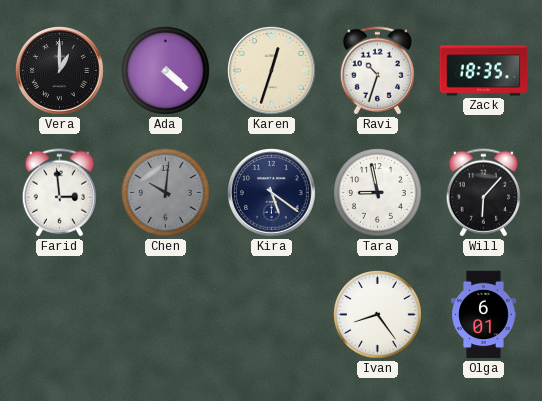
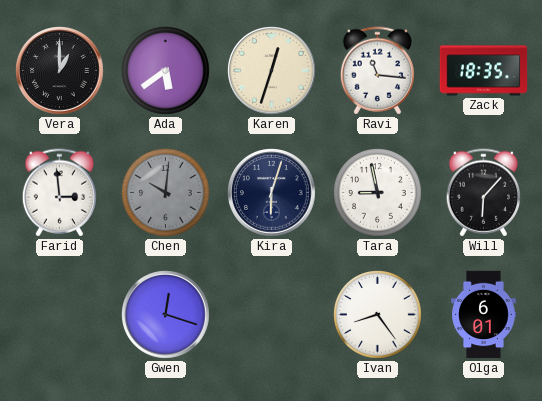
Ada: 4:22 -> 5:39 (166, 71)
Ravi: 10:33 -> 11:16 (377, 71)
Kira: 5:21 -> 6:03 (272, 193)
Gwen: none -> 12:18 (166, 315)
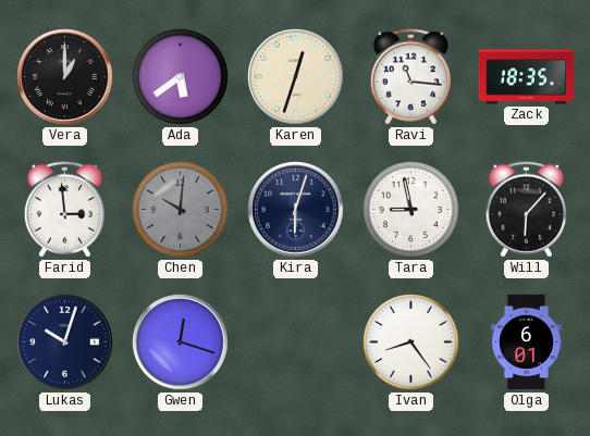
Lukas: none -> 10:03 (65, 342)
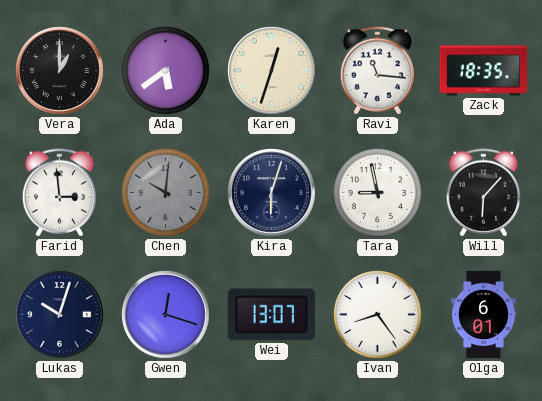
Wei: none -> 13:07 (271, 315)
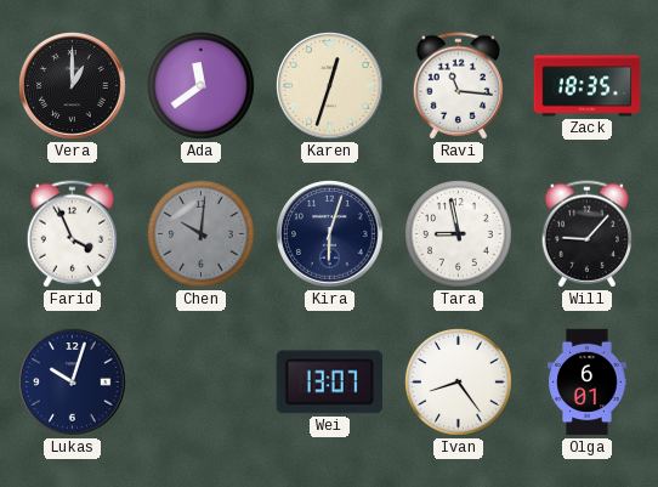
Ada: 5:39 -> 11:39 (202, 86)
Farid: 2:59 -> 3:56 (72, 234)
Will: 6:07 -> 9:07 (586, 234)
Gwen: 12:18 -> none (166, 315)
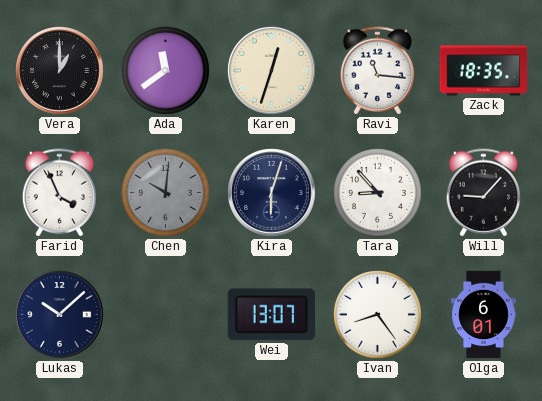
Tara: 8:58 -> 8:53 (378, 193)
Lukas: 10:03 -> 10:08 (60, 315)
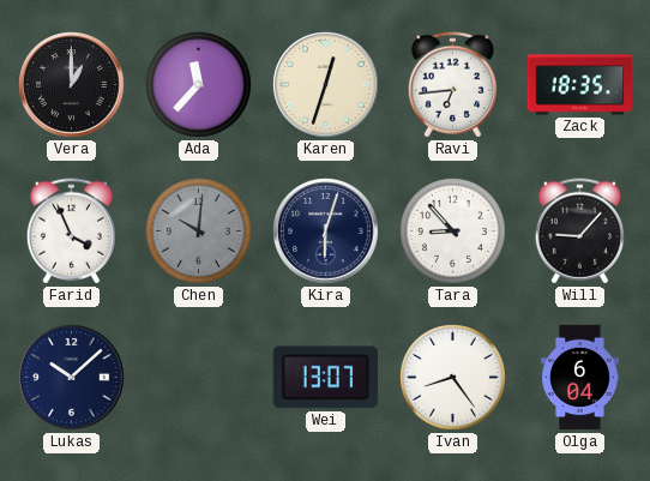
Ada: 11:39 -> 11:37 (199, 85)
Ravi: 11:16 -> 6:44 (452, 85)
Olga: 6:01 -> 6:04 (580, 378)
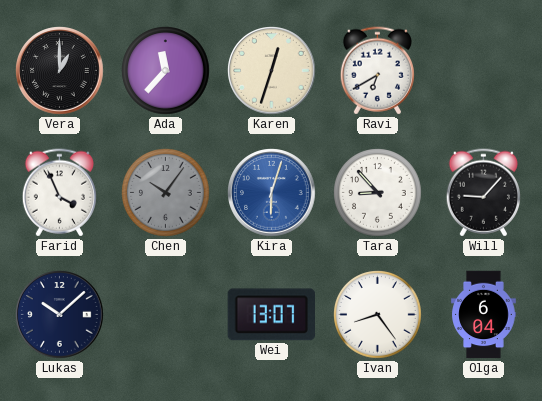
Ravi: 6:44 -> 6:40 (377, 71)
Zack: 18:35 -> none (580, 85)
Chen: 10:01 -> 10:06 (166, 193)
Kira dial: navy -> blue (272, 193)
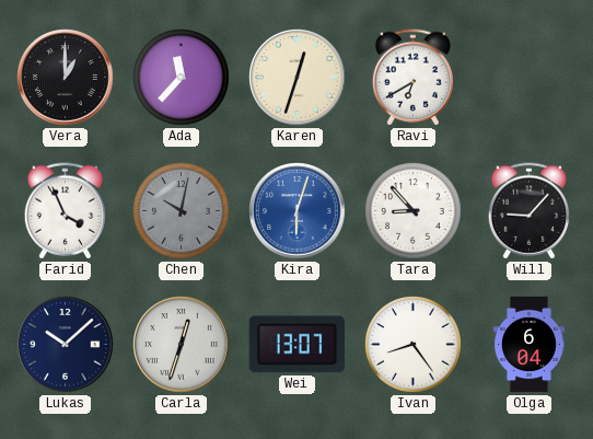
Chen: 10:06 -> 10:02 (182, 211)
Carla: none -> 12:33 (182, 345)
